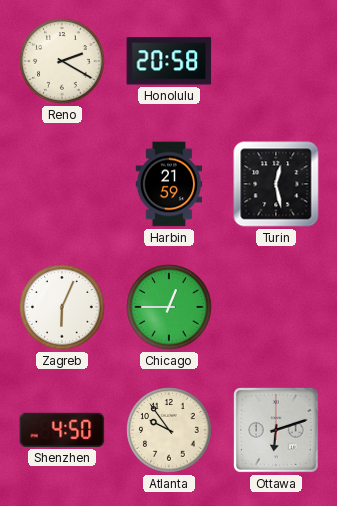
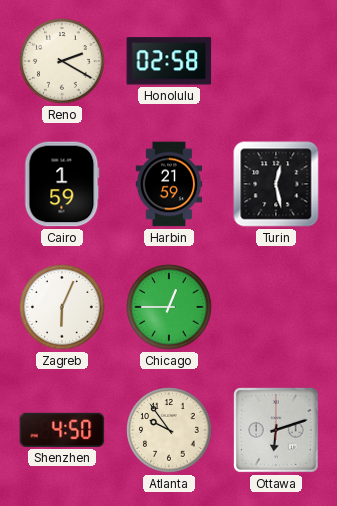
Honolulu: 20:58 -> 02:58 (169, 61)
Cairo: none -> 1:59 (62, 184)
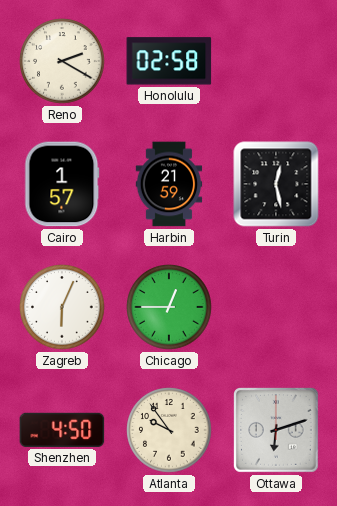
Cairo: 1:59 -> 1:57 (62, 184)
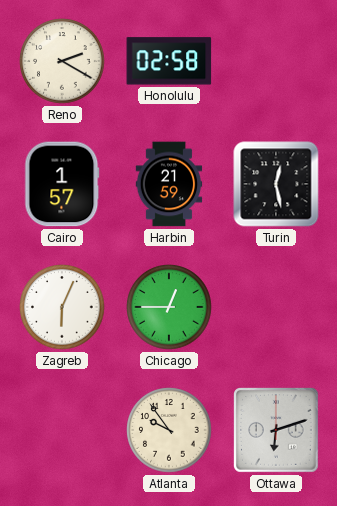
Shenzhen: 4:50 -> none (62, 430)
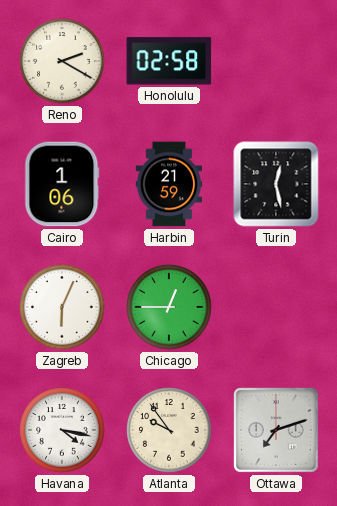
Cairo: 1:57 -> 1:06 (62, 184)
Havana: none -> 4:17 (62, 430)
Ottawa: 6:12 -> 7:12 (277, 431)
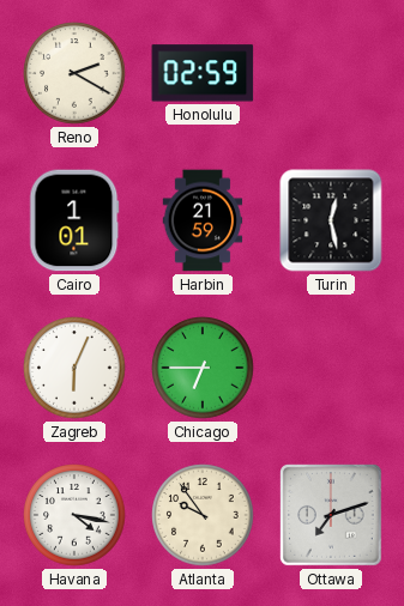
Honolulu: 02:58 -> 02:59 (203, 73)
Cairo: 1:06 -> 1:01 (74, 220)
Chicago: 12:45 -> 6:45 (203, 368)
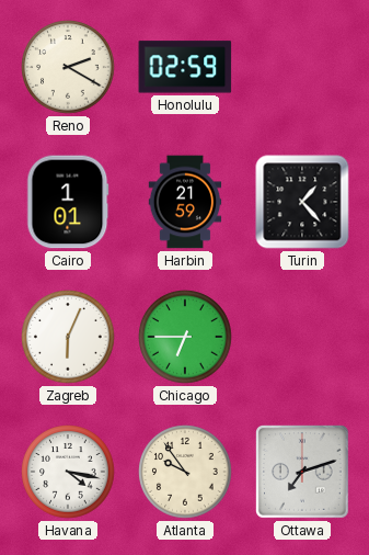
Turin: 12:28 -> 1:23 (302, 202)
